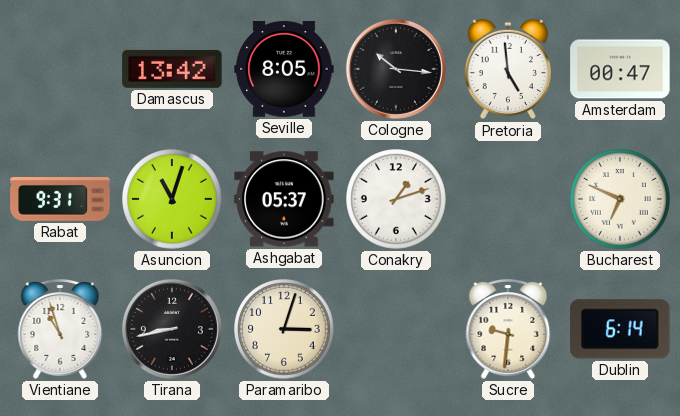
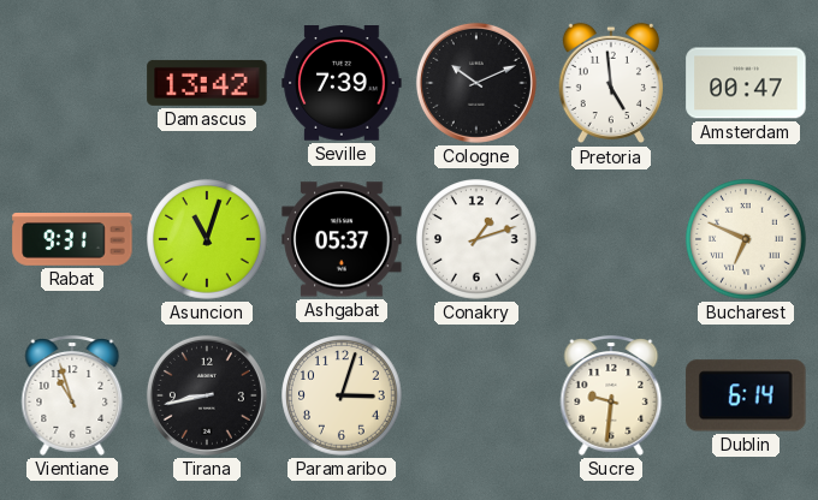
Seville: 8:05 -> 7:39 (342, 84)
Cologne: 10:16 -> 10:11 (476, 83)
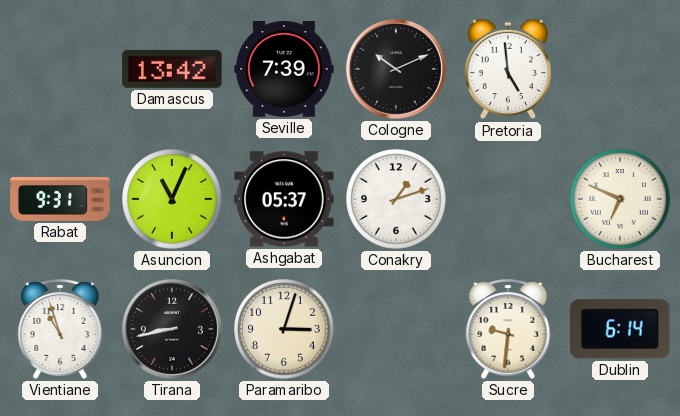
Amsterdam: 00:47 -> none (746, 83)
Asuncion: 11:03 -> 11:04 (172, 199)
